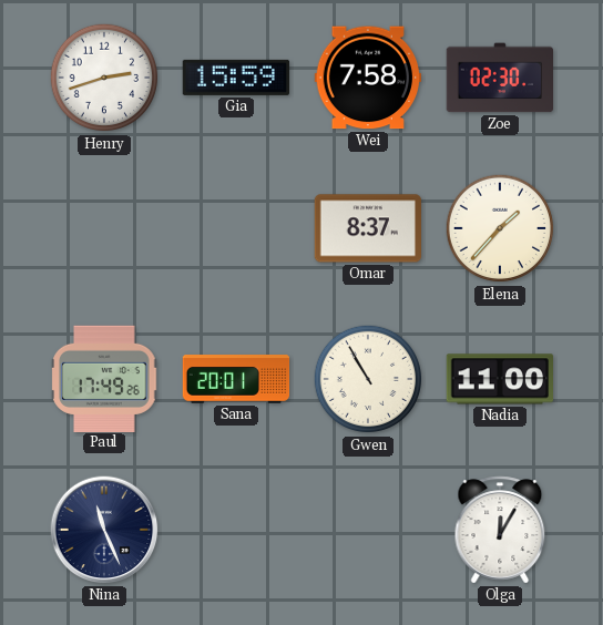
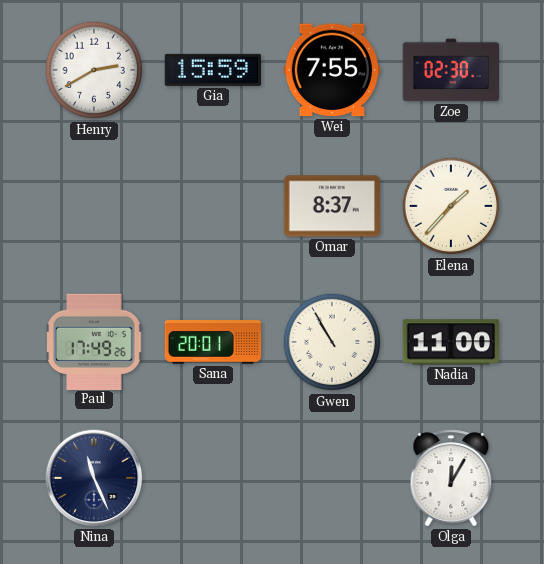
Henry: 2:42 -> 2:40 (94, 70)
Wei: 7:58 -> 7:55 (331, 70)
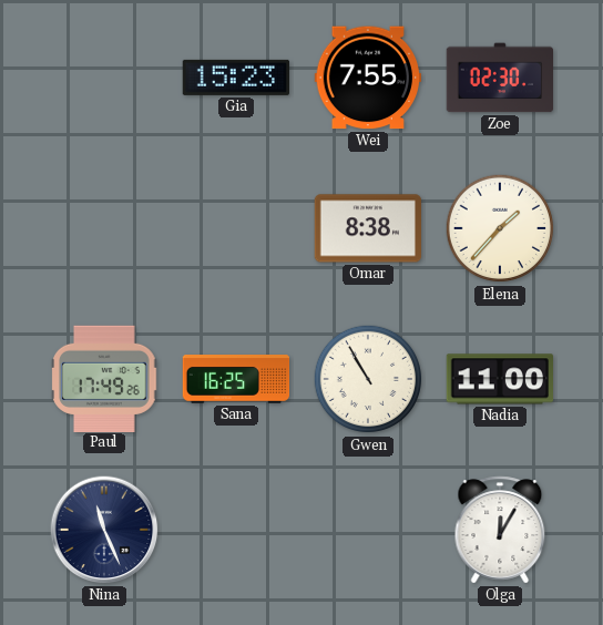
Henry: 2:40 -> none (94, 70)
Gia: 15:59 -> 15:23 (235, 78)
Omar: 8:37 -> 8:38 (367, 228)
Sana: 20:01 -> 16:25 (236, 380)
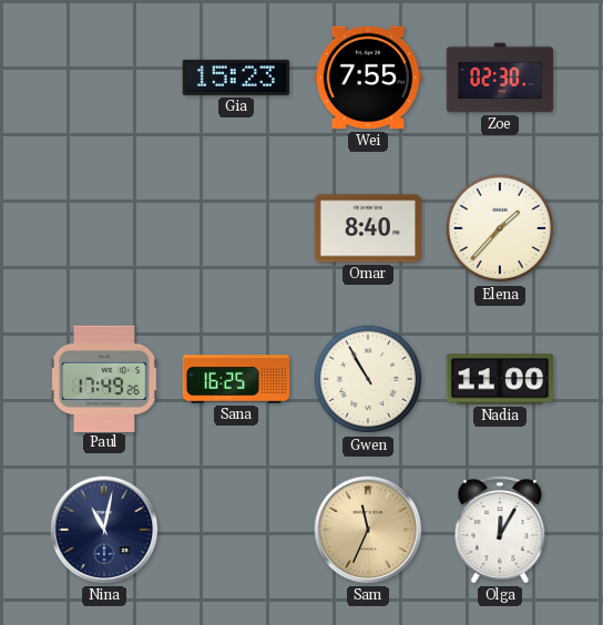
Omar: 8:38 -> 8:40 (367, 228)
Nina: 11:26 -> 11:02 (104, 530)
Sam: none -> 11:34 (368, 530)
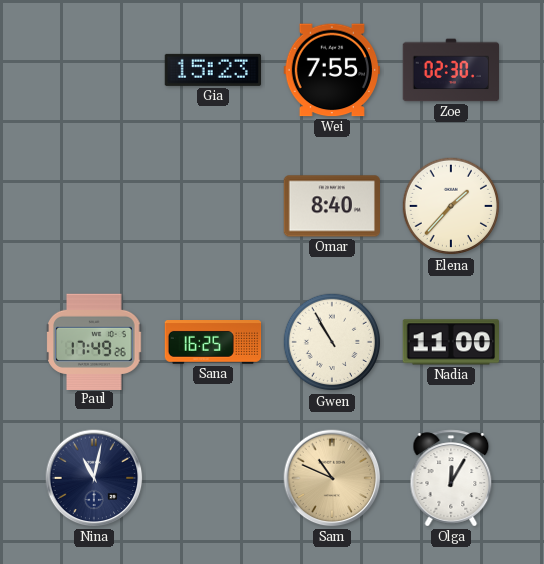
Sam: 11:34 -> 10:49 (332, 478)
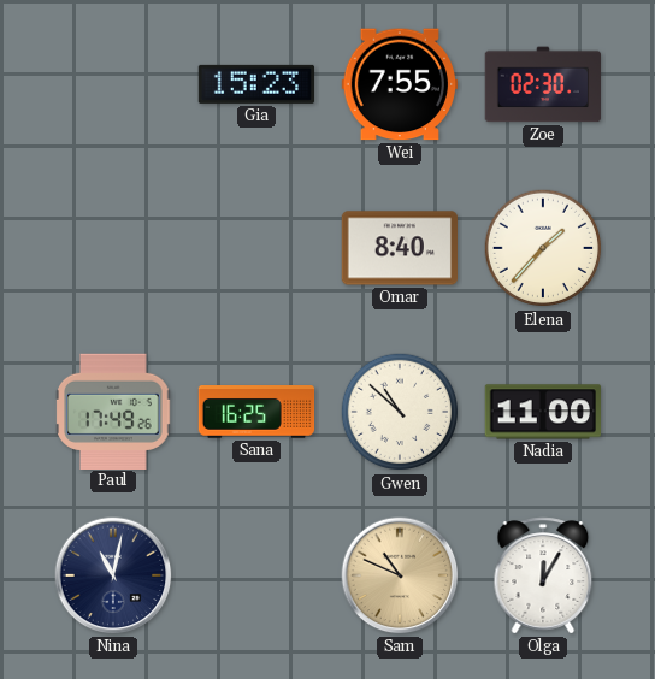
Gwen: 10:55 -> 10:52 (400, 412)
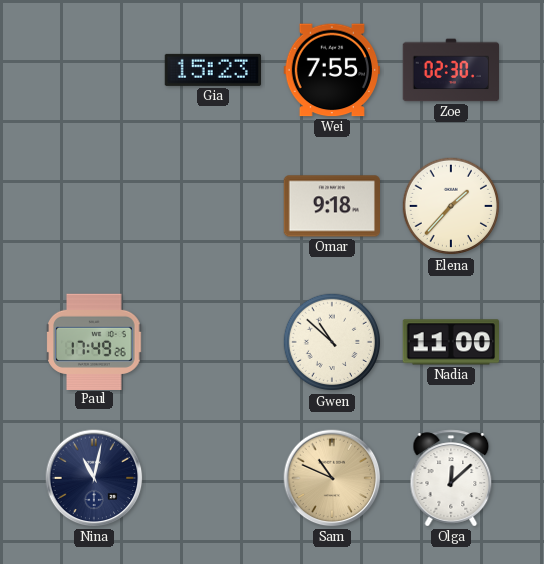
Omar: 8:40 -> 9:18 (331, 206)
Sana: 16:25 -> none (256, 413)
Olga: 12:05 -> 12:08 (451, 478)
